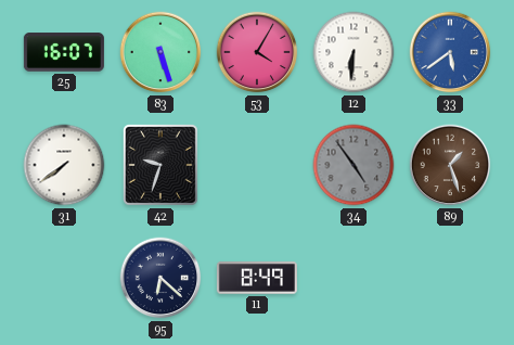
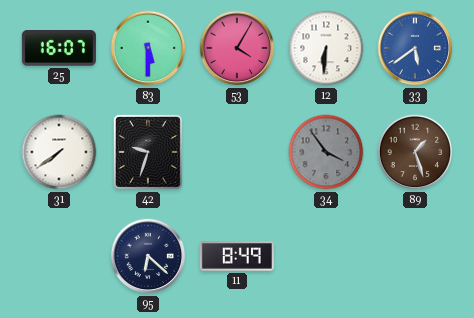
83: 5:27 -> 5:30 (148, 48)
34: 4:54 -> 3:54 (326, 152)
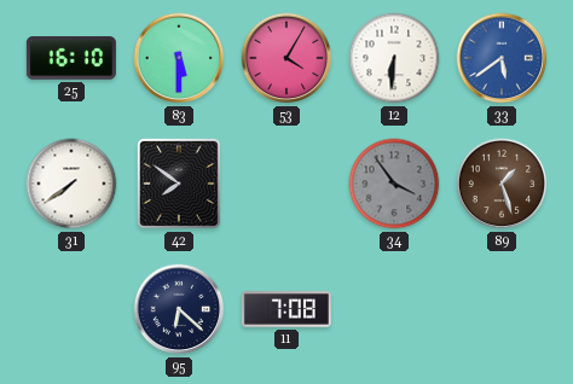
25: 16:07 -> 16:10 (71, 58)
42: 9:33 -> 7:51 (179, 184)
11: 8:49 -> 7:08 (286, 309)
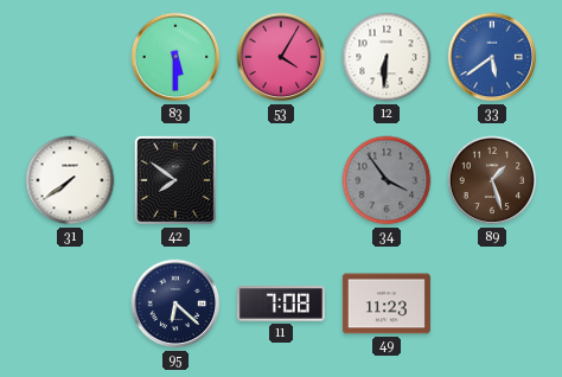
25: 16:10 -> none (71, 58)
49: none -> 11:23 (387, 303)
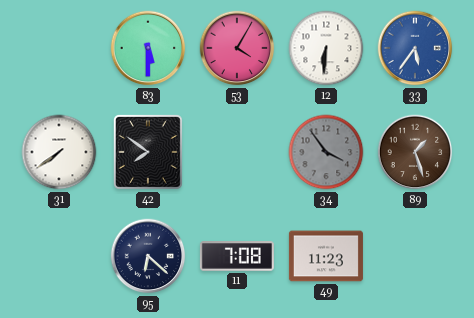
33: 5:39 -> 5:36 (415, 48)
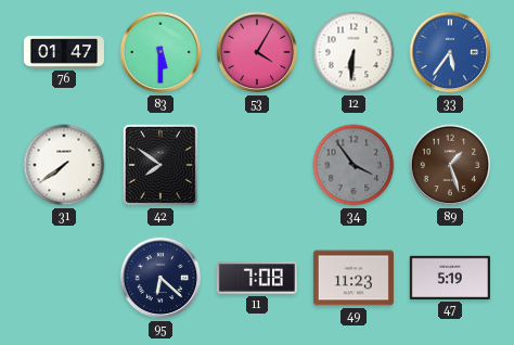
76: none -> 01:47 (64, 52)
47: none -> 5:19 (450, 278)
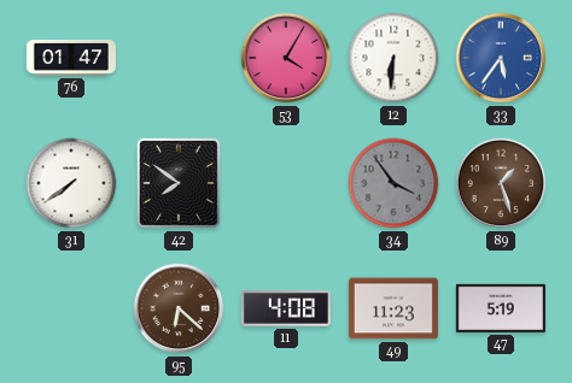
83: 5:30 -> none (160, 52)
95 dial: navy -> brown (179, 308)
11: 7:08 -> 4:08 (286, 308)
